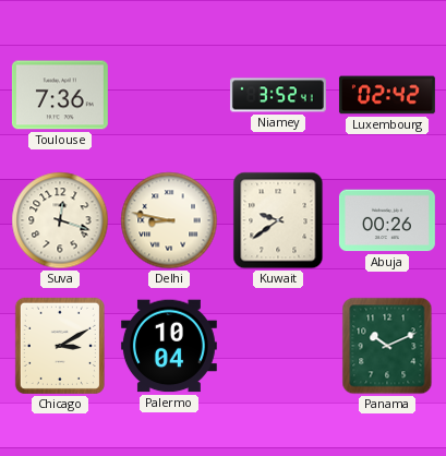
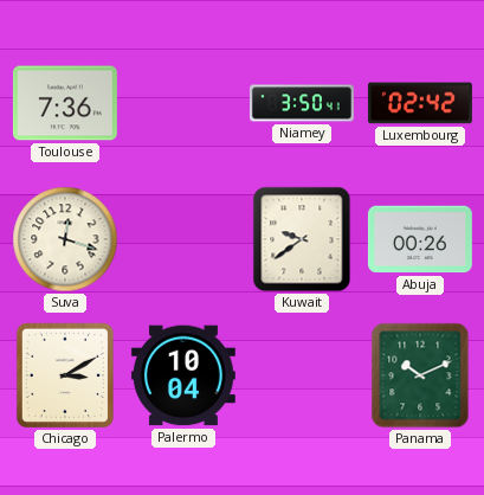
Niamey: 3:52 -> 3:50 (302, 103)
Delhi: 8:47 -> none (169, 220)
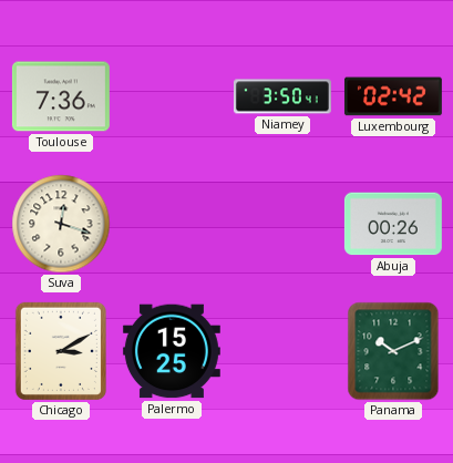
Kuwait: 9:39 -> none (302, 239)
Palermo: 10:04 -> 15:25 (172, 351)
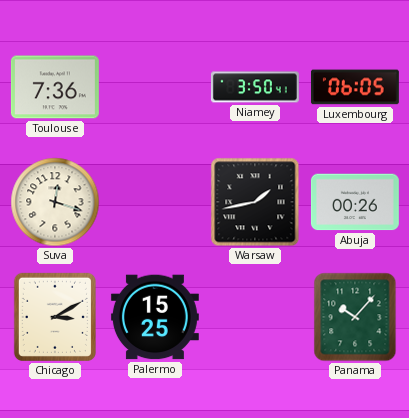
Luxembourg: 02:42 -> 06:05 (355, 87)
Warsaw: none -> 1:43 (255, 202)
Panama: 10:11 -> 10:07 (355, 317)
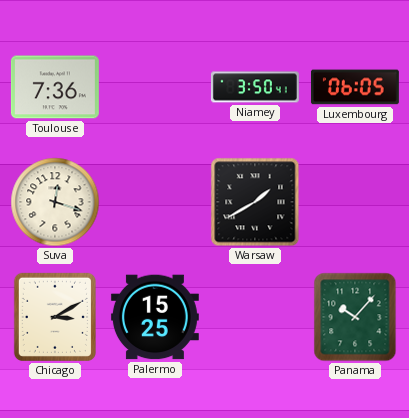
Warsaw: 1:43 -> 1:40 (255, 202)
Abuja: 00:26 -> none (355, 202)
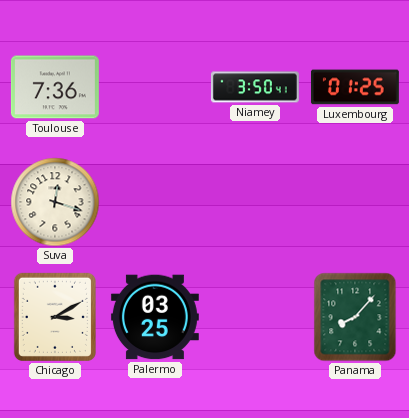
Luxembourg: 06:05 -> 01:25 (355, 87)
Warsaw: 1:40 -> none (255, 202)
Palermo: 15:25 -> 03:25 (155, 317)
Panama: 10:07 -> 8:07 (355, 317)
